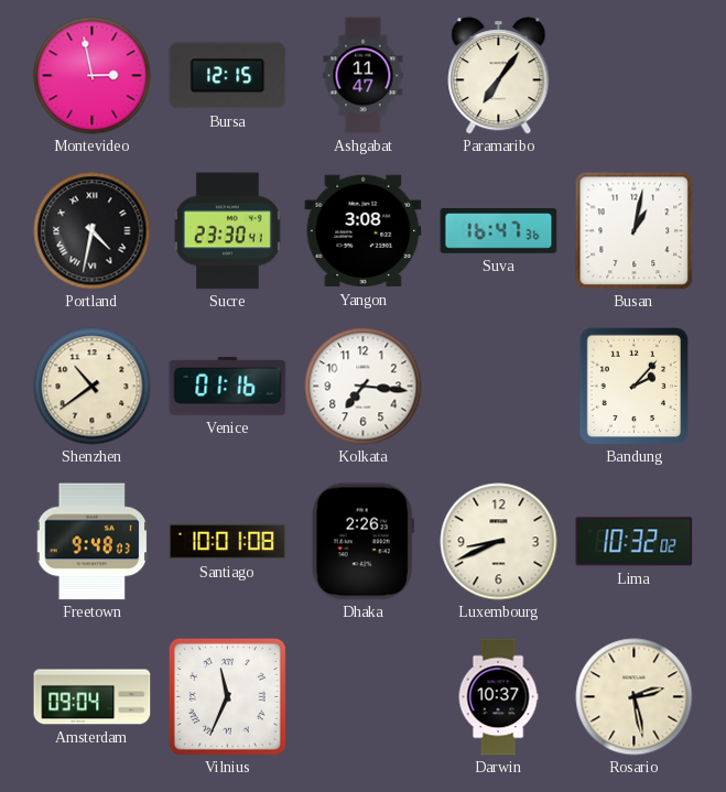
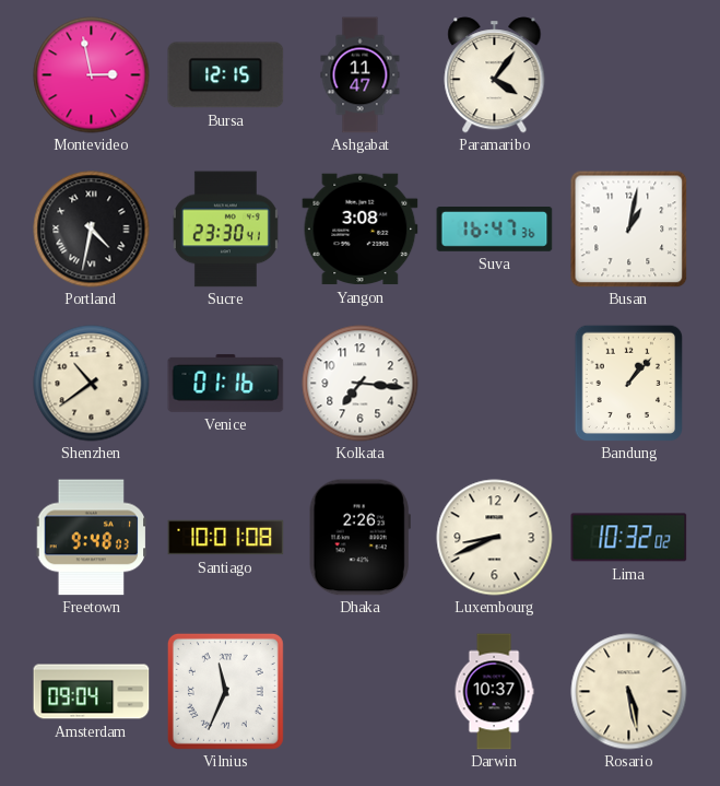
Paramaribo: 7:06 -> 4:06 (495, 75)
Bandung: 2:07 -> 1:07 (629, 383)
Rosario: 2:28 -> 5:28 (629, 692)
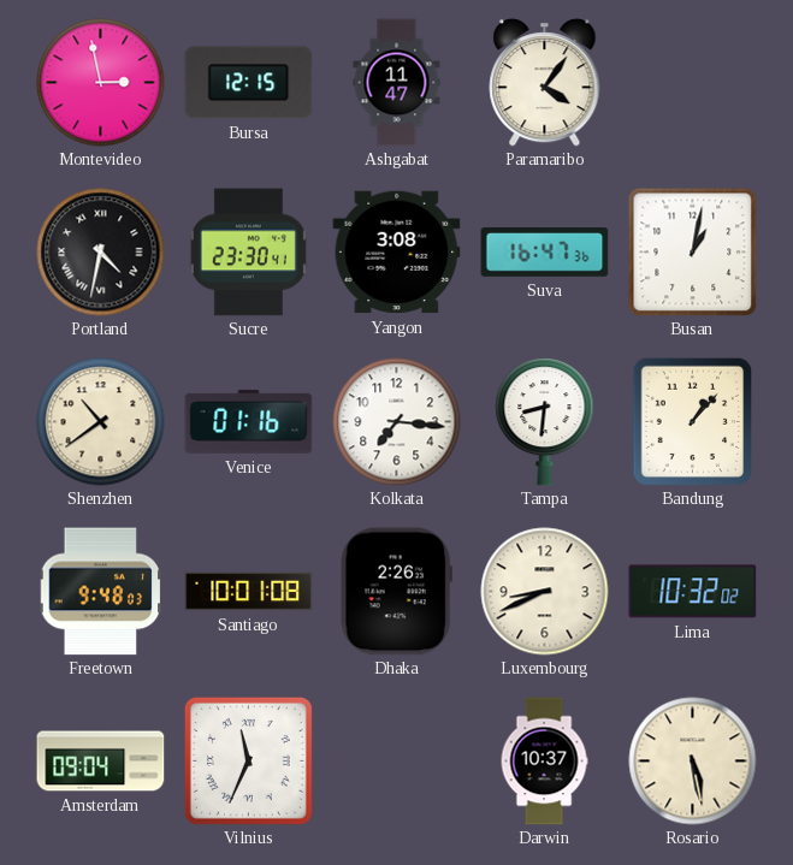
Tampa: none -> 8:31 (545, 422)
